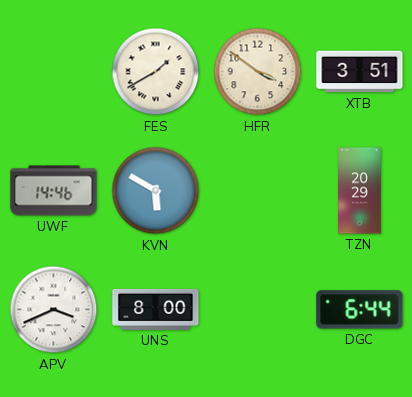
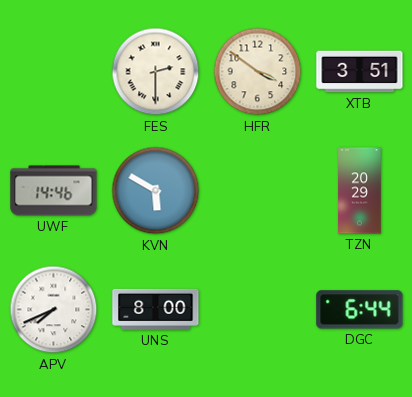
FES: 1:40 -> 2:30 (156, 72)
APV: 3:41 -> 7:41 (54, 310)
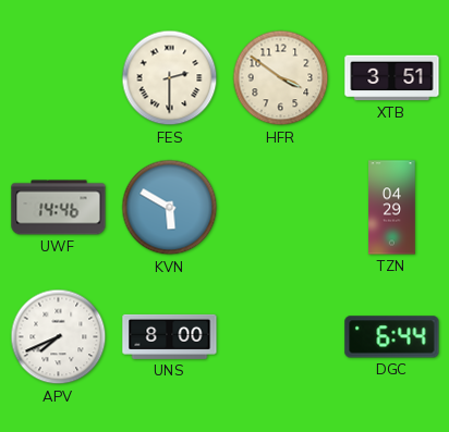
TZN: 20:29 -> 04:29 (392, 208)
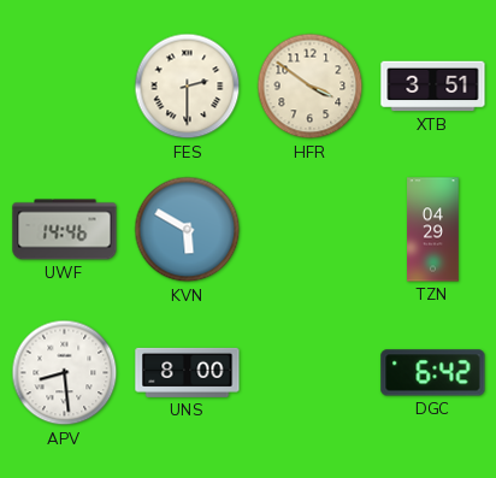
APV: 7:41 -> 8:29 (65, 373)
DGC: 6:44 -> 6:42 (433, 373)
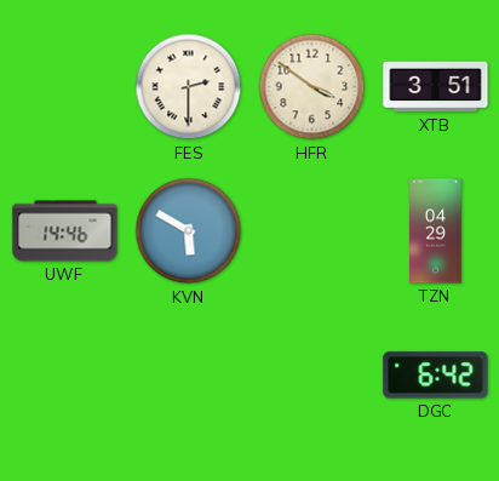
APV: 8:29 -> none (65, 373)
UNS: 8:00 -> none (188, 372)
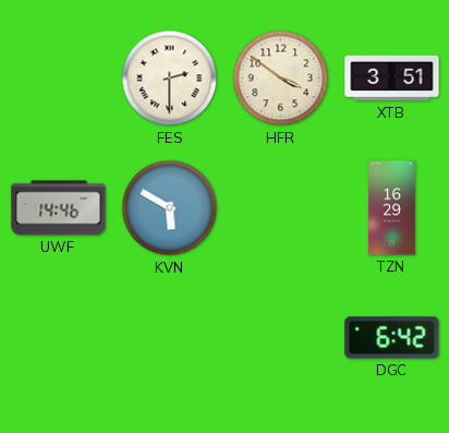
TZN: 04:29 -> 16:29 (392, 208)
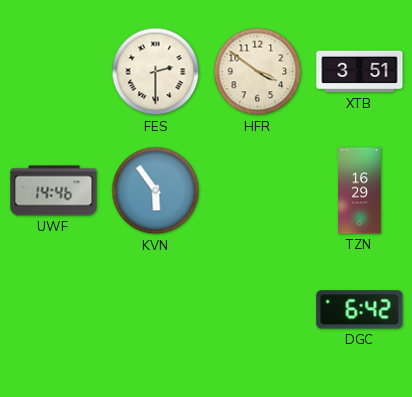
KVN: 5:50 -> 5:54 (156, 191)
